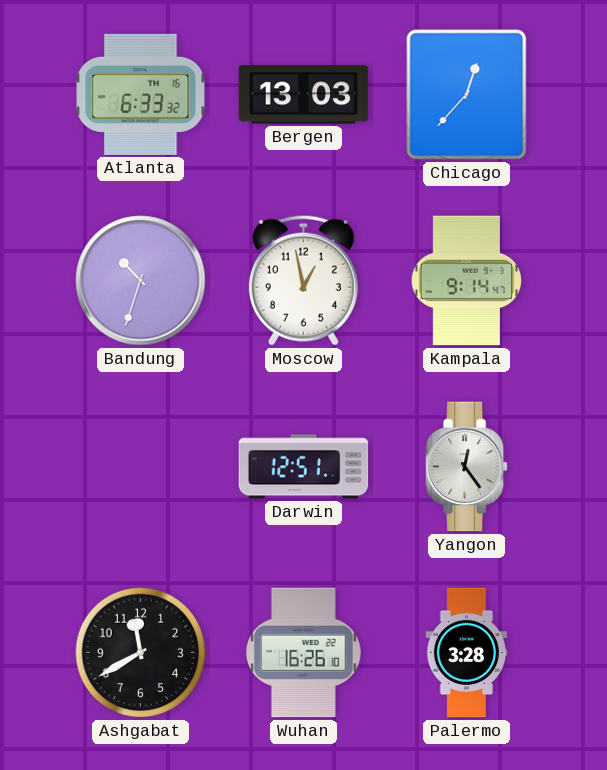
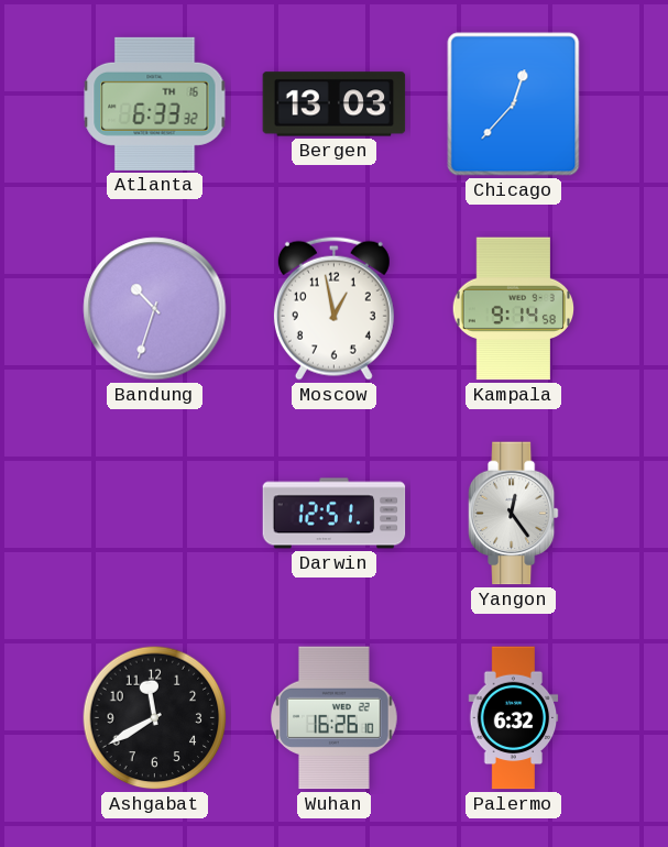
Kampala: 9:14:47 -> 9:14:58 (513, 309)
Palermo: 3:28 -> 6:32 (514, 718)
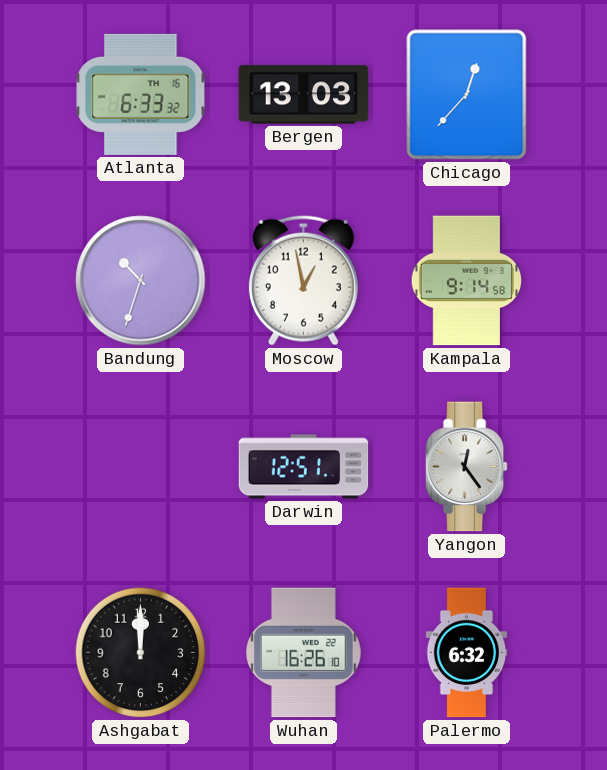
Ashgabat: 11:40 -> 12:00 (141, 653)
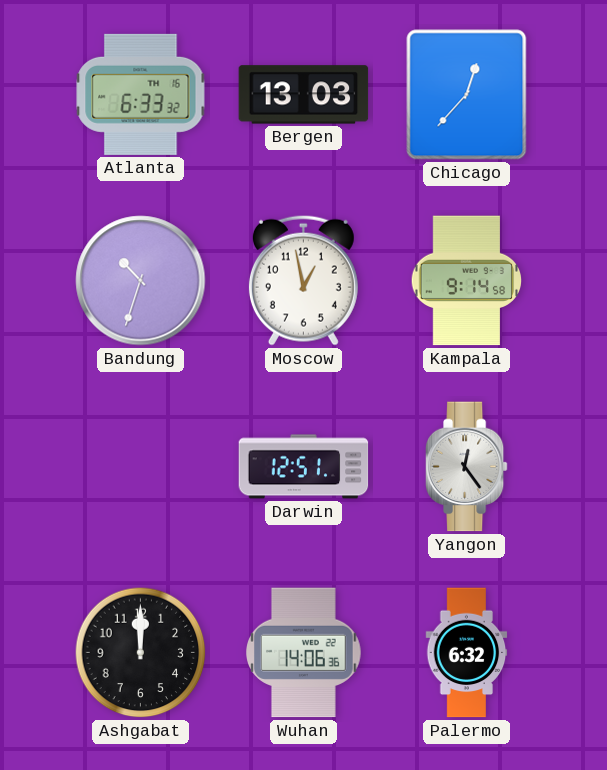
Wuhan: 16:26 -> 14:06 (304, 653)
